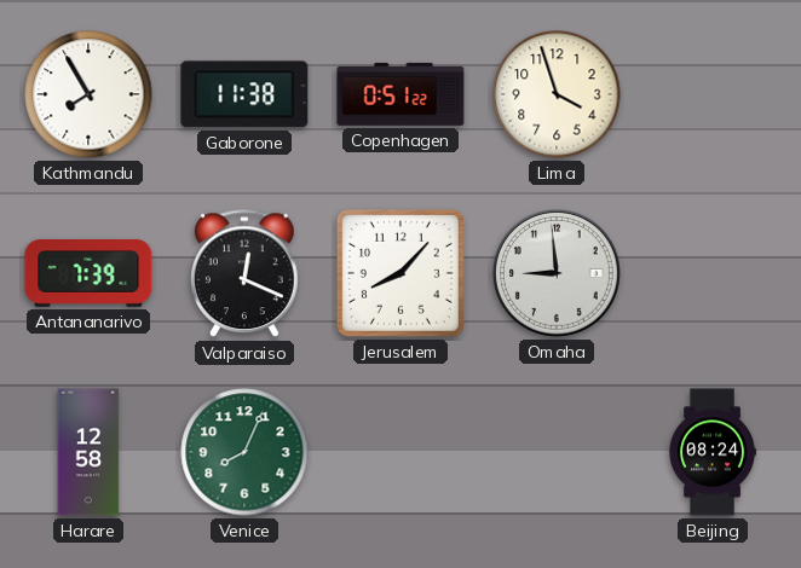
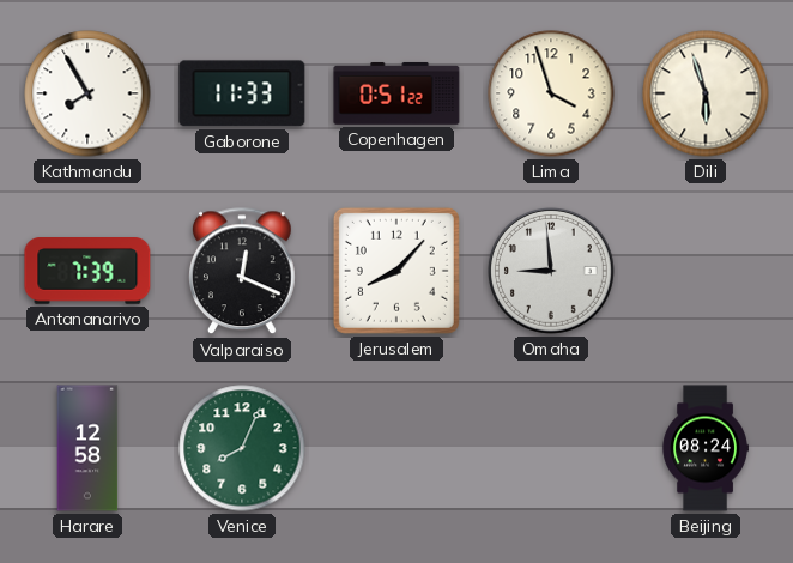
Gaborone: 11:38 -> 11:33 (242, 93)
Dili: none -> 5:57 (706, 93)
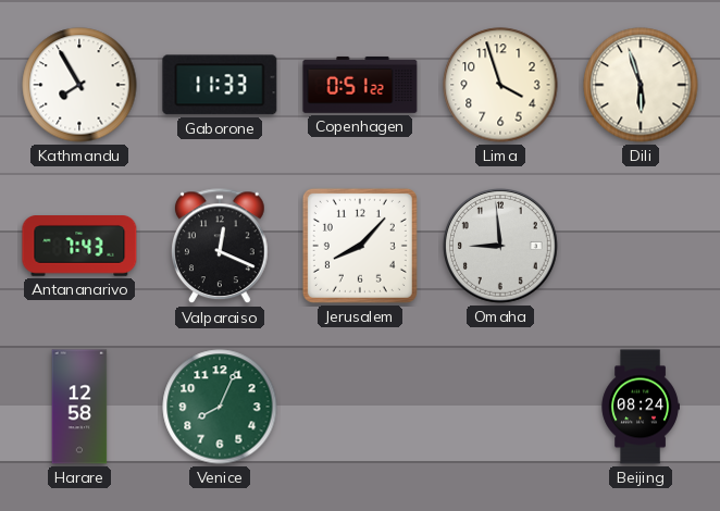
Antananarivo: 7:39 -> 7:43 (79, 247)
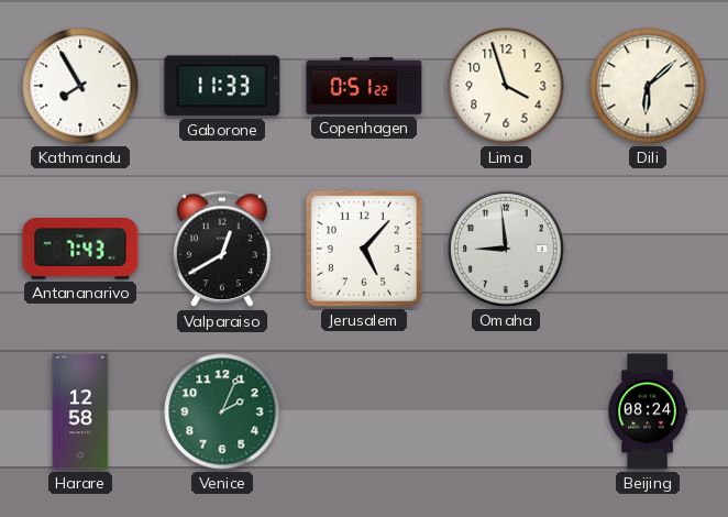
Dili: 5:57 -> 6:08 (648, 86)
Valparaiso: 12:19 -> 12:40 (223, 250)
Jerusalem: 8:07 -> 5:07 (364, 249)
Venice: 8:04 -> 2:04 (222, 411)
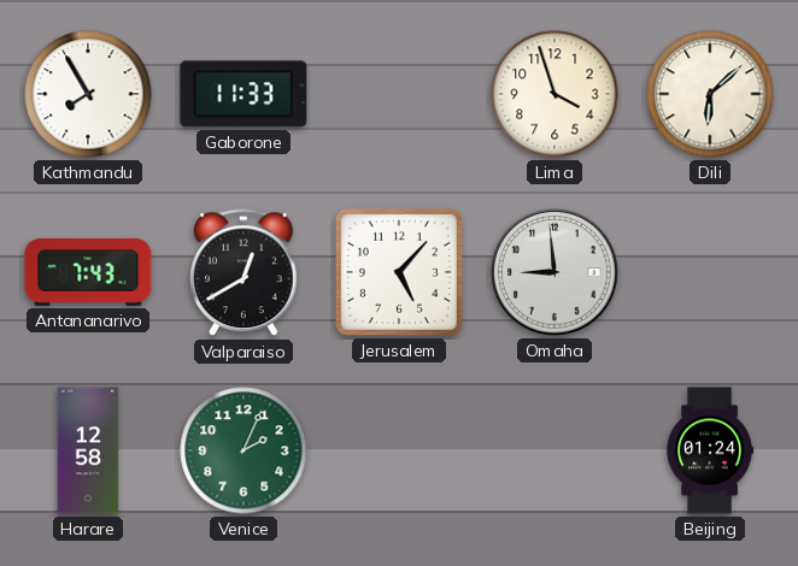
Copenhagen: 0:51 -> none (364, 86)
Beijing: 08:24 -> 01:24 (710, 450)
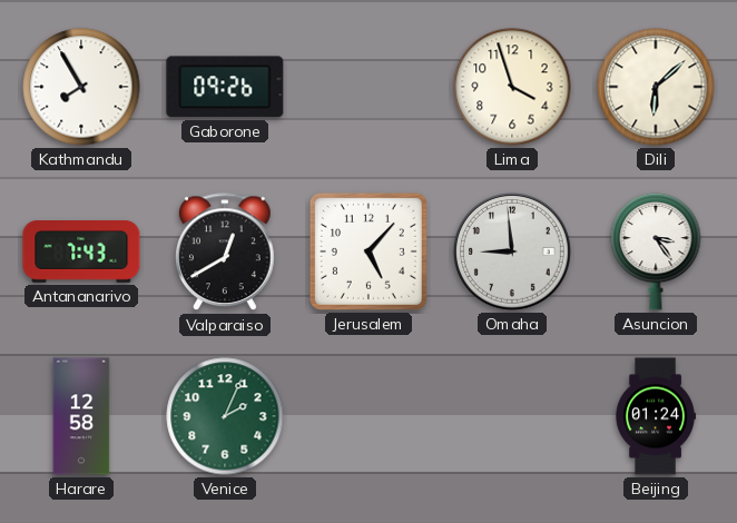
Gaborone: 11:33 -> 09:26 (225, 87)
Asuncion: none -> 3:24 (656, 251)
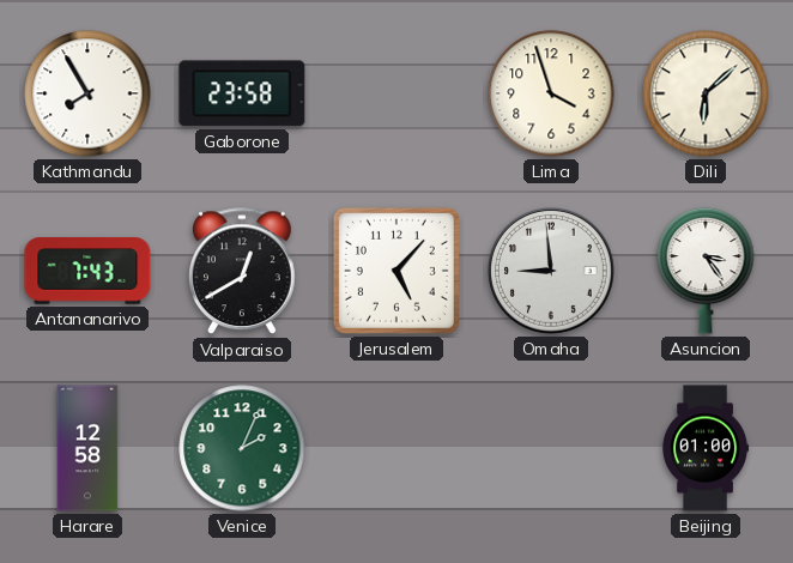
Gaborone: 09:26 -> 23:58 (242, 93)
Beijing: 01:24 -> 01:00 (706, 448)
